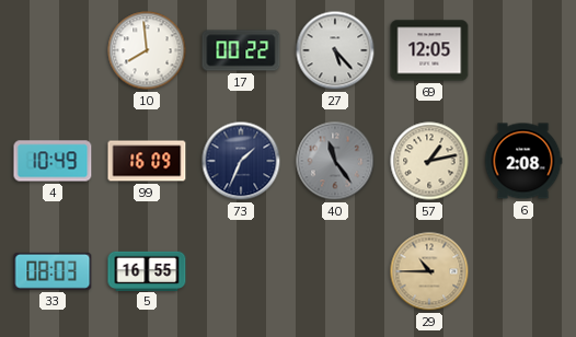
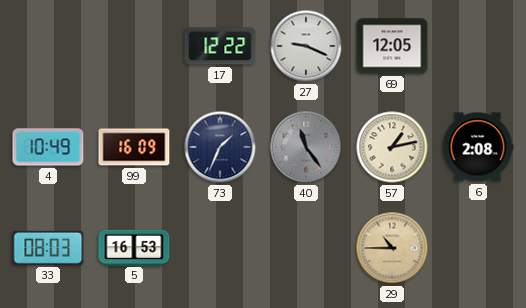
10: 7:59 -> none (147, 50)
17: 00:22 -> 12:22 (220, 46)
27: 5:23 -> 9:19 (306, 46)
5: 16:55 -> 16:53 (134, 247)
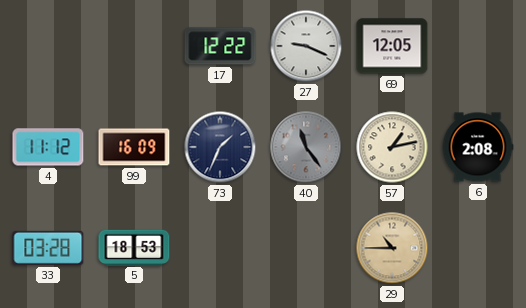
4: 10:49 -> 11:12 (48, 147)
33: 08:03 -> 03:28 (48, 248)
5: 16:53 -> 18:53 (134, 247)
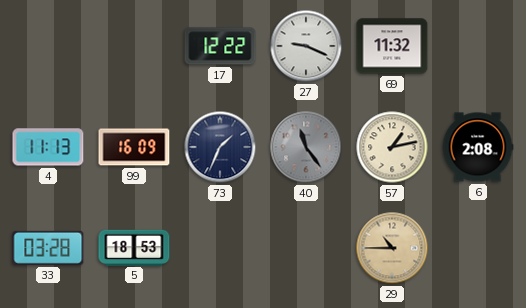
69: 12:05 -> 11:32 (392, 46)
4: 11:12 -> 11:13 (48, 147)
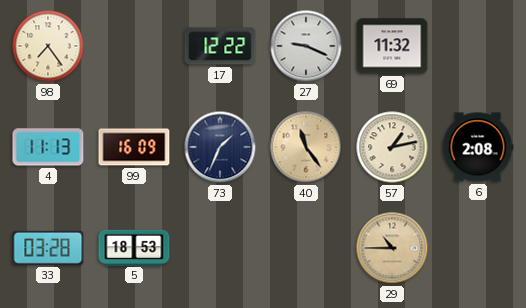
98: none -> 7:24 (48, 46)
40 dial: grey -> champagne (306, 147)
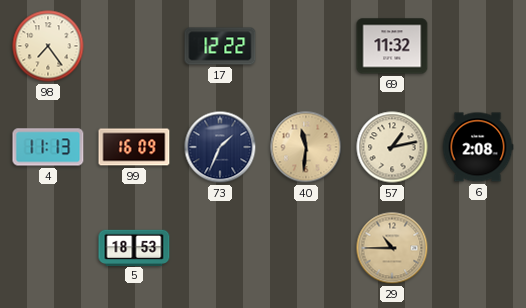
27: 9:19 -> none (306, 46)
40: 11:24 -> 11:31 (306, 147)
33: 03:28 -> none (48, 248)
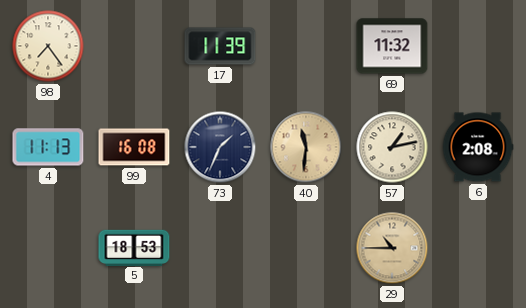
17: 12:22 -> 11:39 (220, 46)
99: 16:09 -> 16:08 (134, 147)
